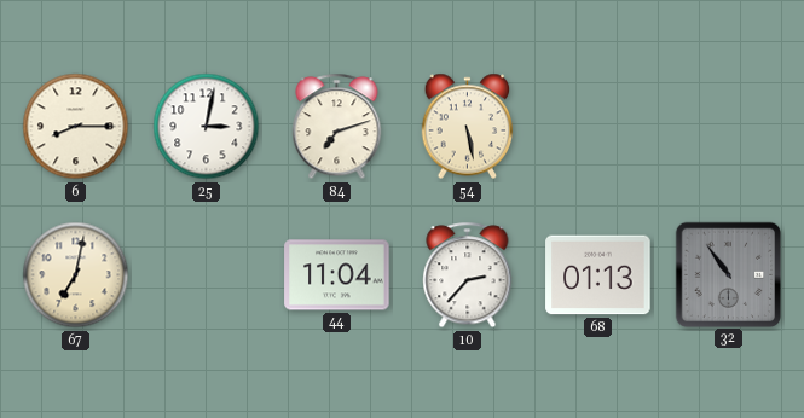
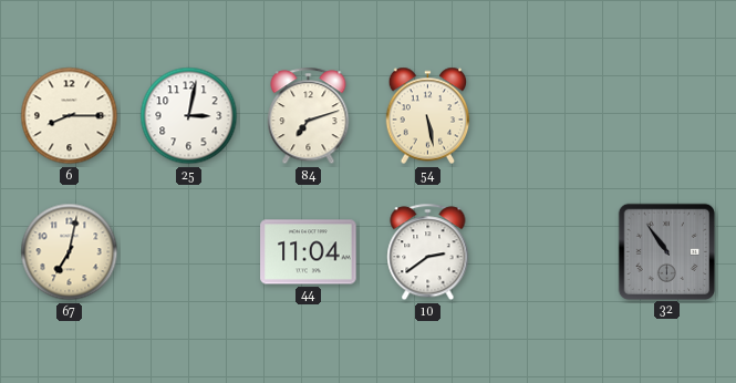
10: 2:37 -> 2:39 (428, 252)
68: 01:13 -> none (598, 275)
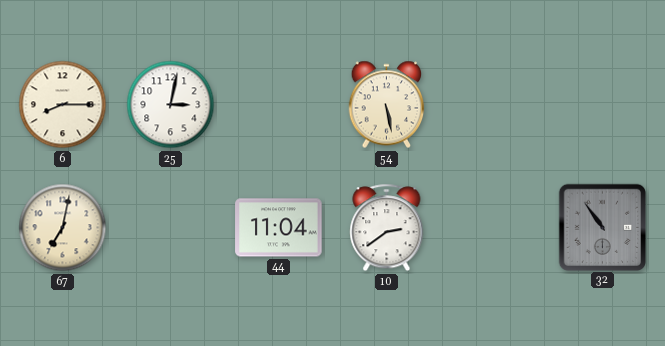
84: 7:12 -> none (309, 116)
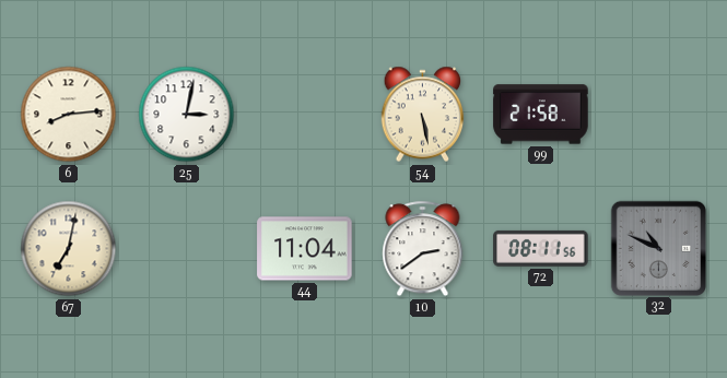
6: 8:15 -> 8:14 (69, 115)
99: none -> 21:58 (541, 115)
72: none -> 08:11 (541, 248)
32: 10:54 -> 10:49 (658, 248)
